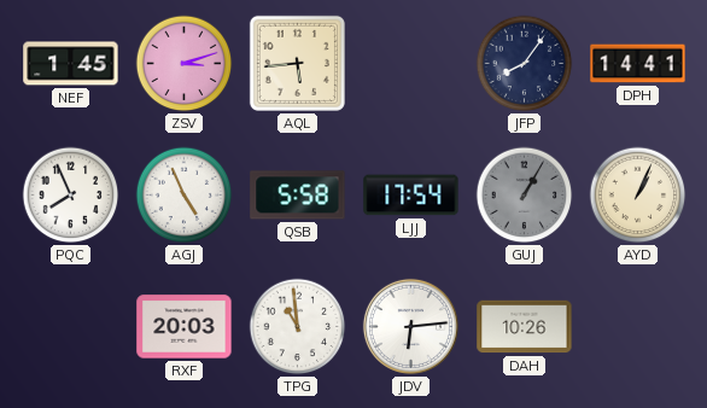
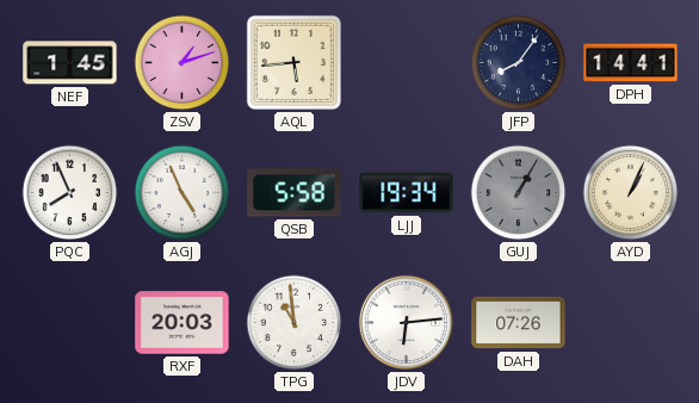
ZSV: 3:12 -> 1:12 (183, 63)
LJJ: 17:54 -> 19:34 (407, 193)
DAH: 10:26 -> 07:26 (519, 323)
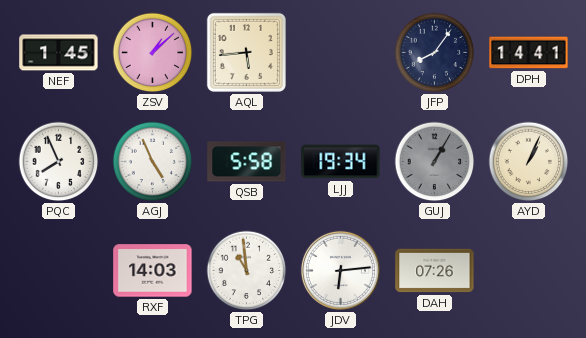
ZSV: 1:12 -> 1:08 (153, 53)
RXF: 20:03 -> 14:03 (153, 271)
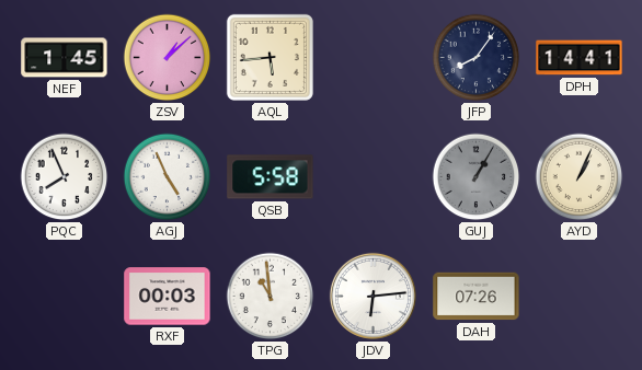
LJJ: 19:34 -> none (341, 162)
RXF: 14:03 -> 00:03 (168, 297)
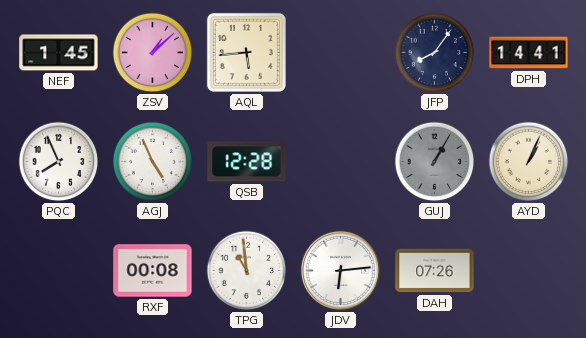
QSB: 5:58 -> 12:28 (247, 162)
RXF: 00:03 -> 00:08 (153, 271)
